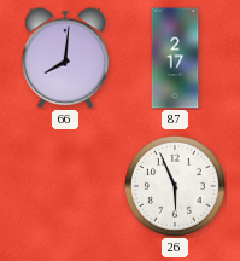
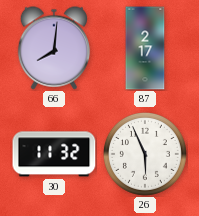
30: none -> 11:32 (54, 154)
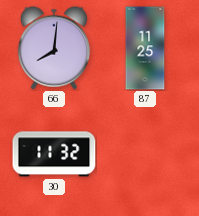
87: 2:17 -> 11:25 (145, 48)
26: 5:56 -> none (145, 154)
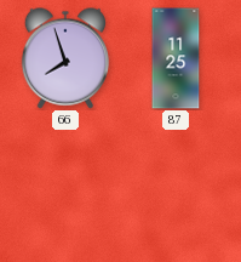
66: 8:01 -> 7:57 (65, 58)
30: 11:32 -> none (54, 154)
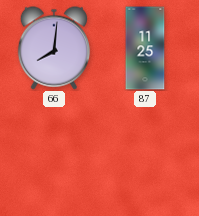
66: 7:57 -> 8:01 (54, 48)
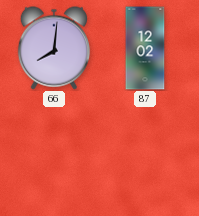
87: 11:25 -> 12:02 (145, 48)
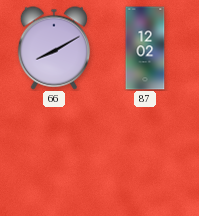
66: 8:01 -> 8:10 (54, 48)
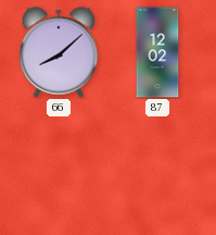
66: 8:10 -> 8:08 (59, 52)
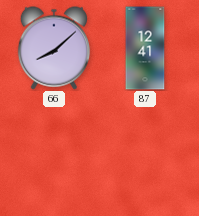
87: 12:02 -> 12:41 (145, 48)
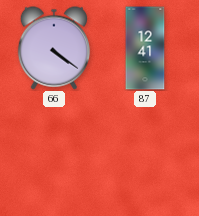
66: 8:08 -> 4:21 (54, 48)
